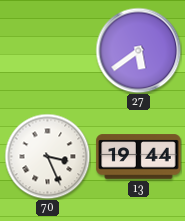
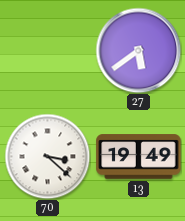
70: 3:26 -> 3:22 (47, 156)
13: 19:44 -> 19:49 (139, 157)
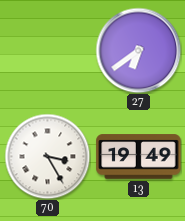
27: 5:39 -> 6:39 (138, 50)
70: 3:22 -> 3:25 (47, 156)
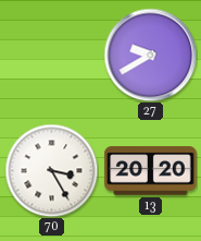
27: 6:39 -> 9:40 (150, 55)
13: 19:49 -> 20:20 (151, 171)
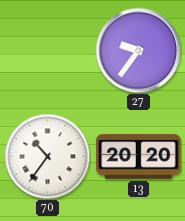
27: 9:40 -> 9:36 (138, 50)
70: 3:25 -> 10:36 (47, 156)
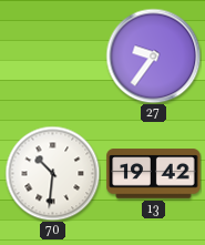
70: 10:36 -> 10:31 (52, 173)
13: 20:20 -> 19:42 (154, 174)
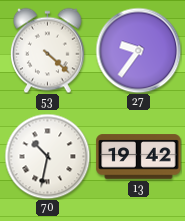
53: none -> 4:22 (48, 50)
70: 10:31 -> 10:32 (47, 156)
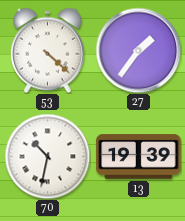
27: 9:36 -> 1:36 (138, 50)
13: 19:42 -> 19:39 (139, 157)
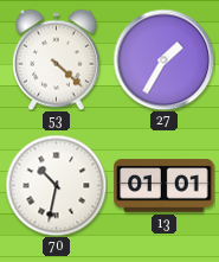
27: 1:36 -> 1:35 (163, 59)
13: 19:39 -> 01:01 (165, 186)
